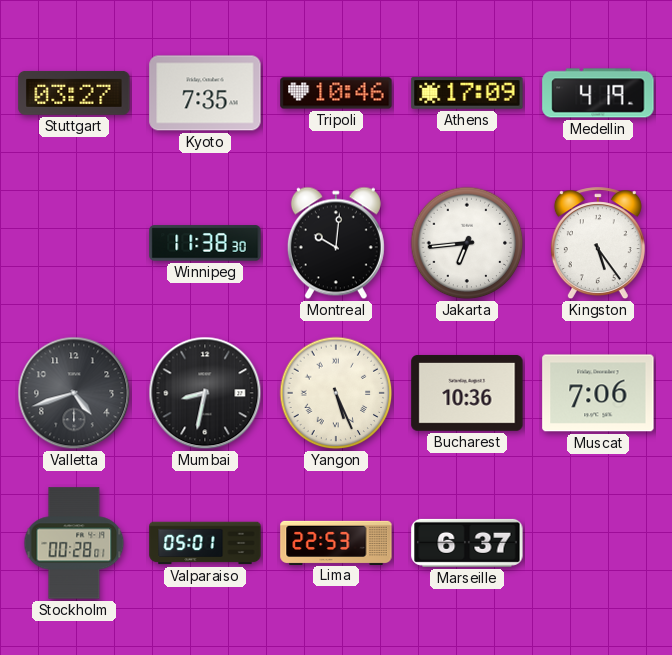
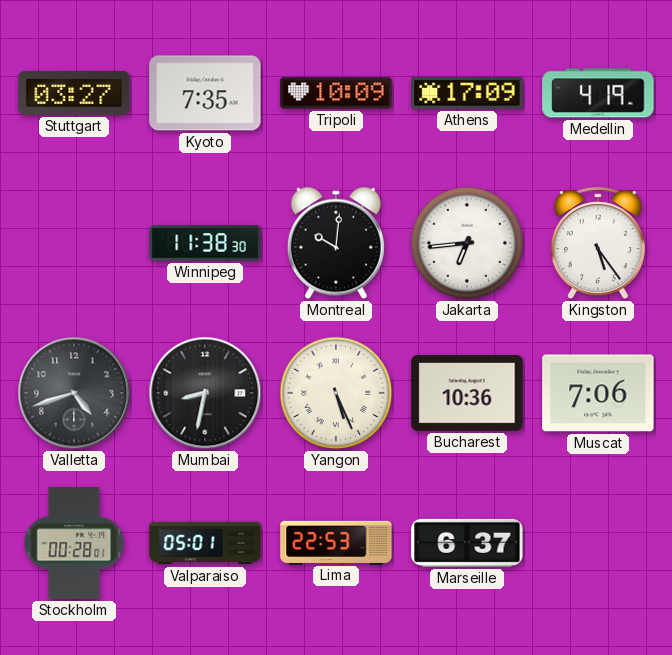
Tripoli: 10:46 -> 10:09 (336, 93)
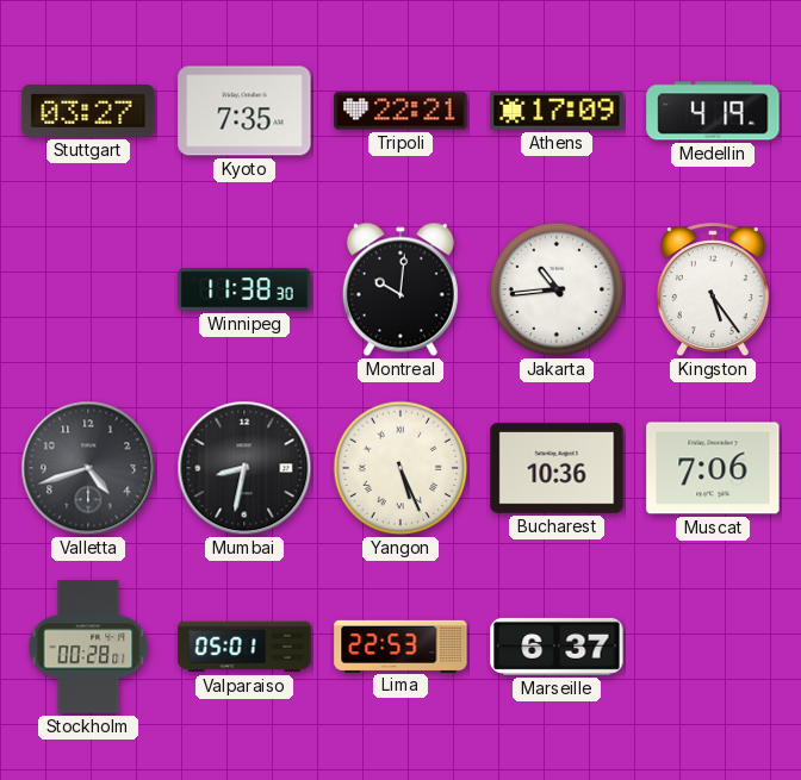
Tripoli: 10:09 -> 22:21 (401, 111)
Jakarta: 6:44 -> 10:44 (557, 289)
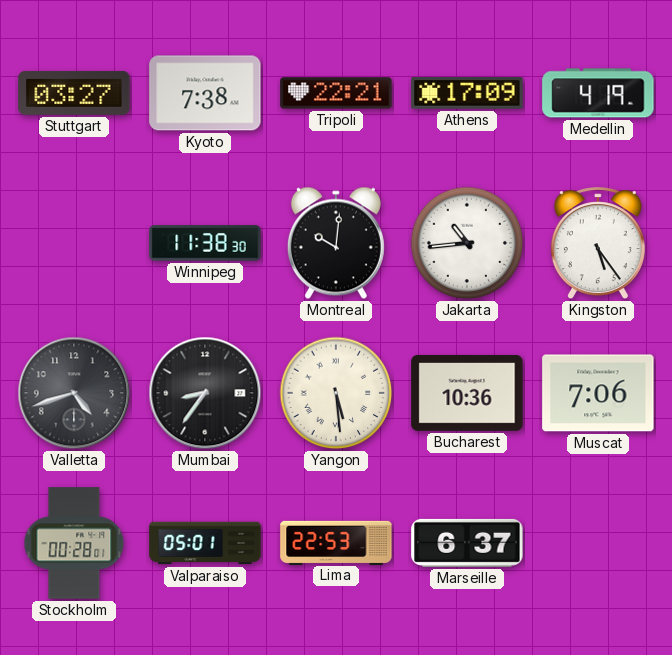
Kyoto: 7:35 -> 7:38 (205, 93)
Mumbai: 8:32 -> 8:36 (205, 393)
Yangon: 5:26 -> 5:29 (336, 393)
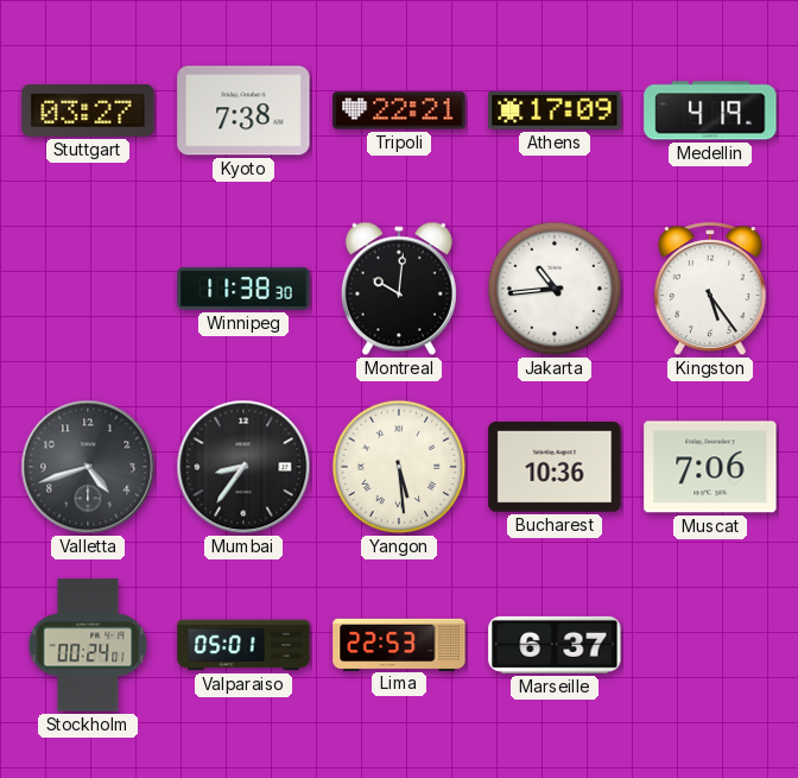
Stockholm: 00:28 -> 00:24 (88, 645)
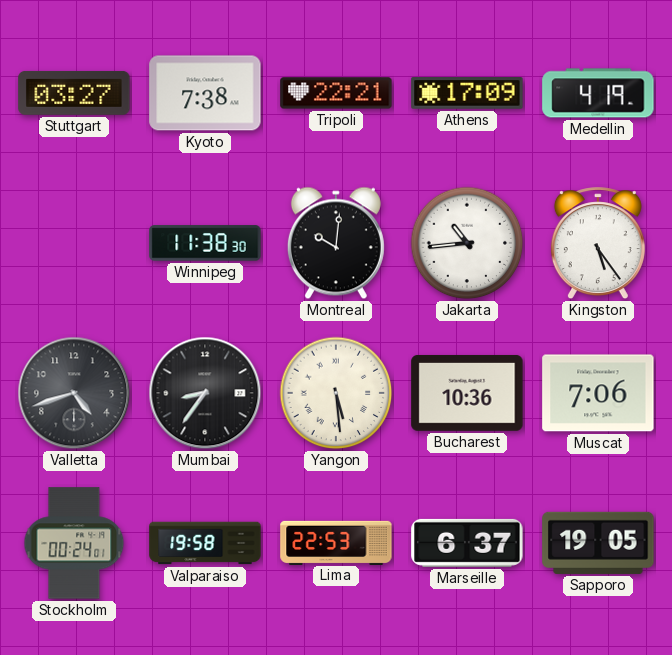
Valparaiso: 05:01 -> 19:58 (205, 543)
Sapporo: none -> 19:05 (598, 543)
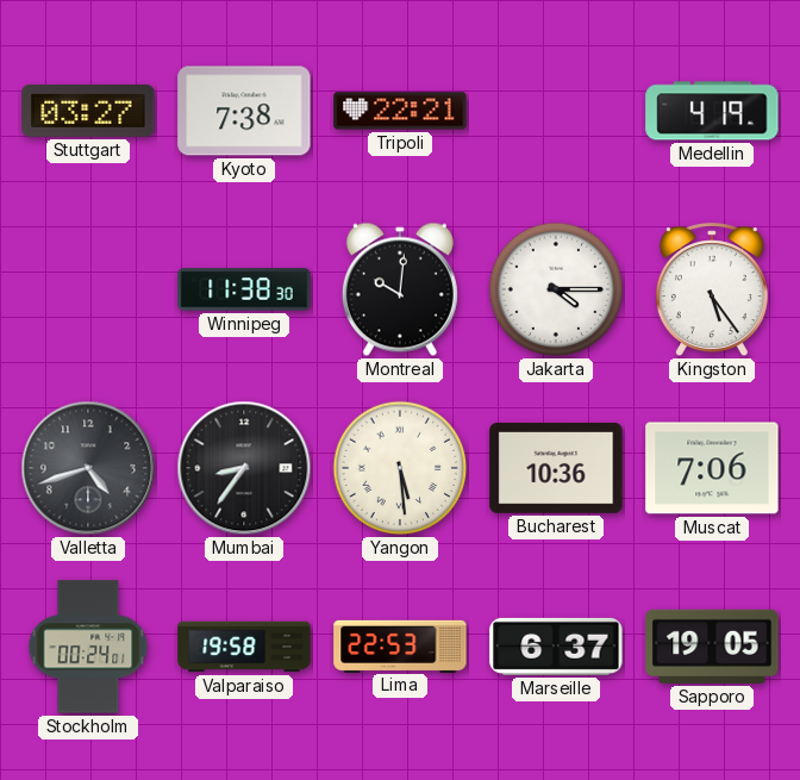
Athens: 17:09 -> none (467, 94)
Jakarta: 10:44 -> 4:15 (556, 289)
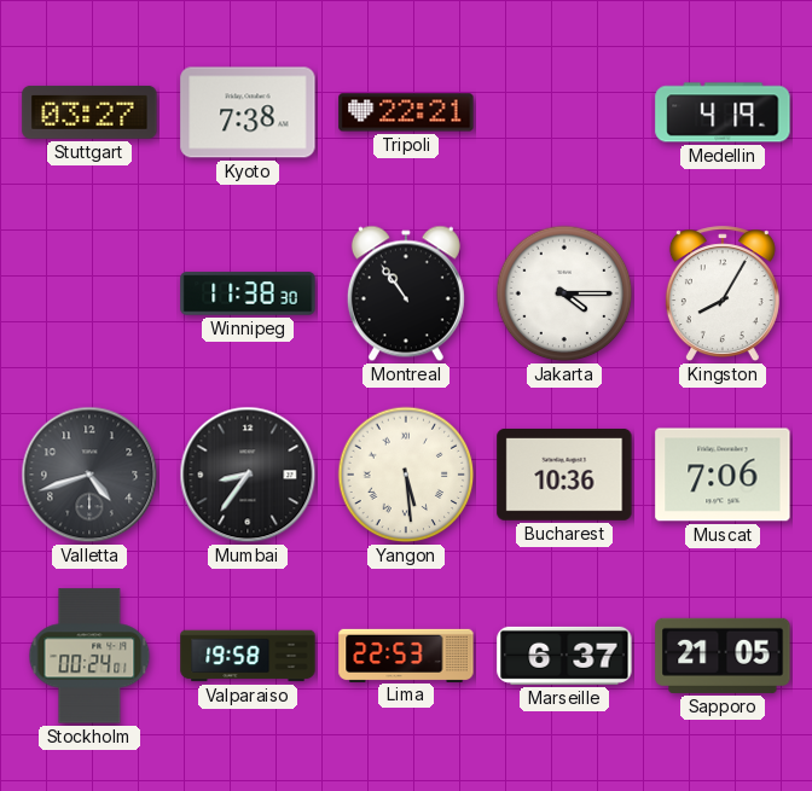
Montreal: 10:01 -> 10:54 (406, 293)
Kingston: 5:24 -> 8:05 (723, 295)
Sapporo: 19:05 -> 21:05 (723, 656)
